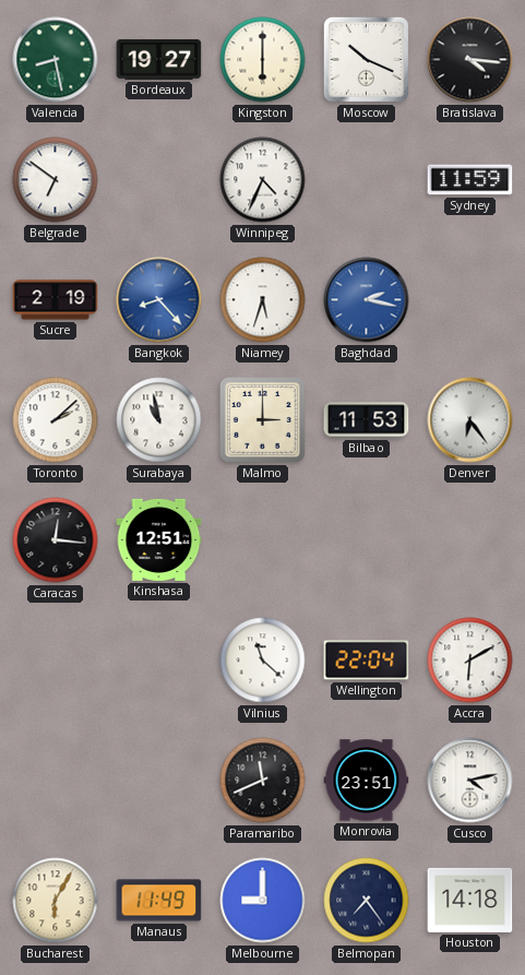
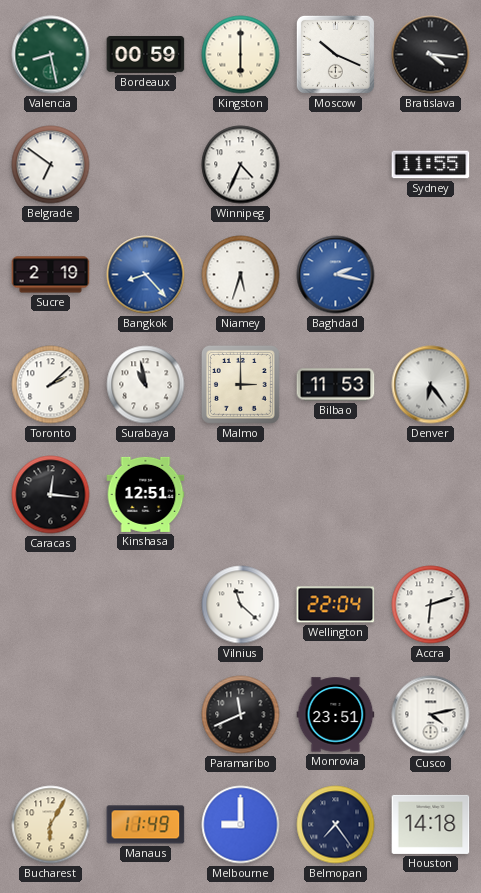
Bordeaux: 19:27 -> 00:59 (146, 55)
Sydney: 11:59 -> 11:55 (431, 165)
Accra: 6:10 -> 6:12 (431, 605)
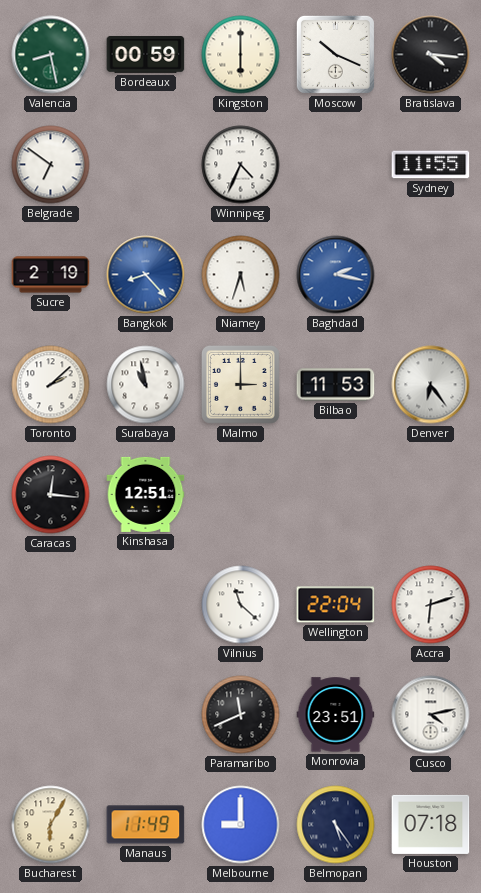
Belmopan: 7:24 -> 5:24 (336, 825)
Houston: 14:18 -> 07:18 (431, 824)
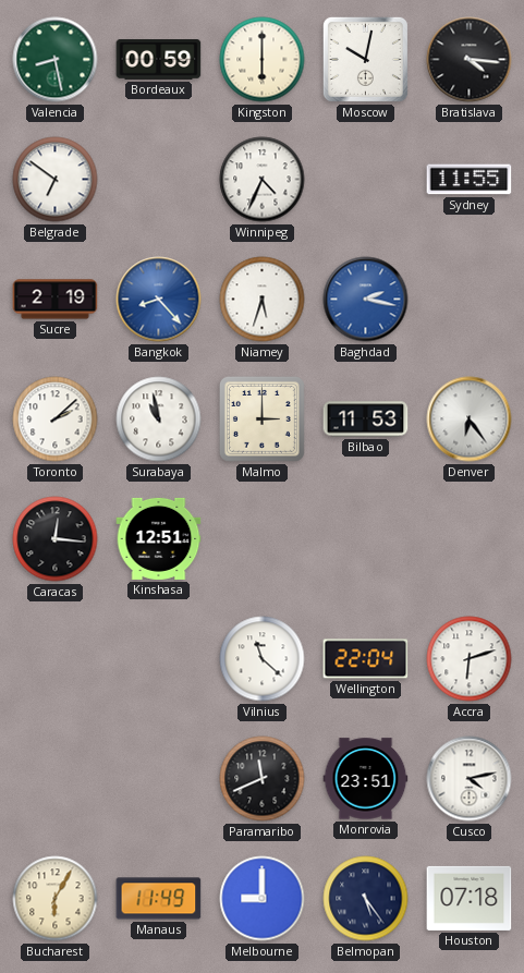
Moscow: 10:19 -> 10:02 (365, 59)
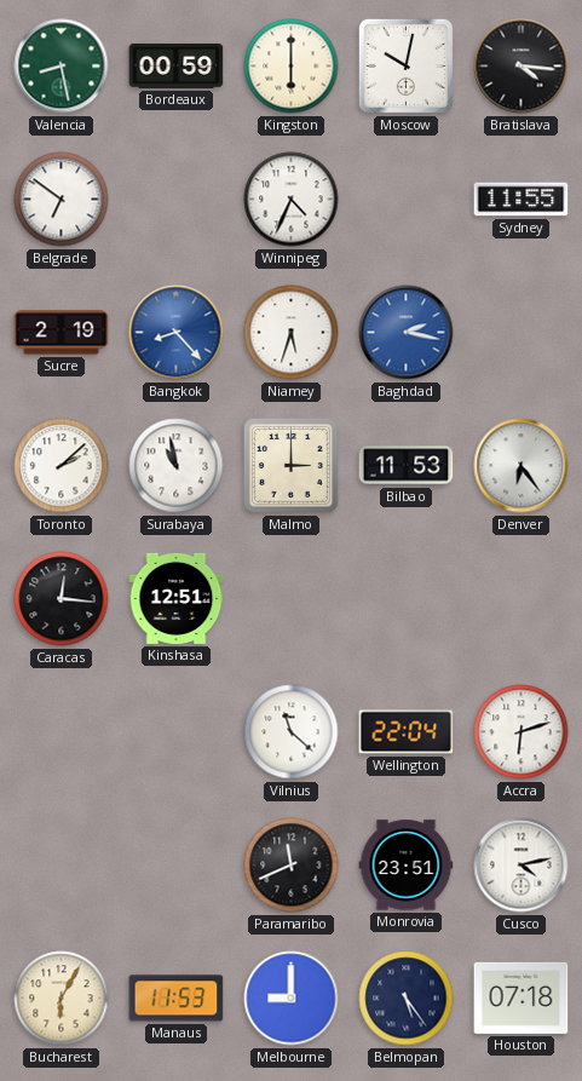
Manaus: 11:49 -> 11:53 (177, 999)
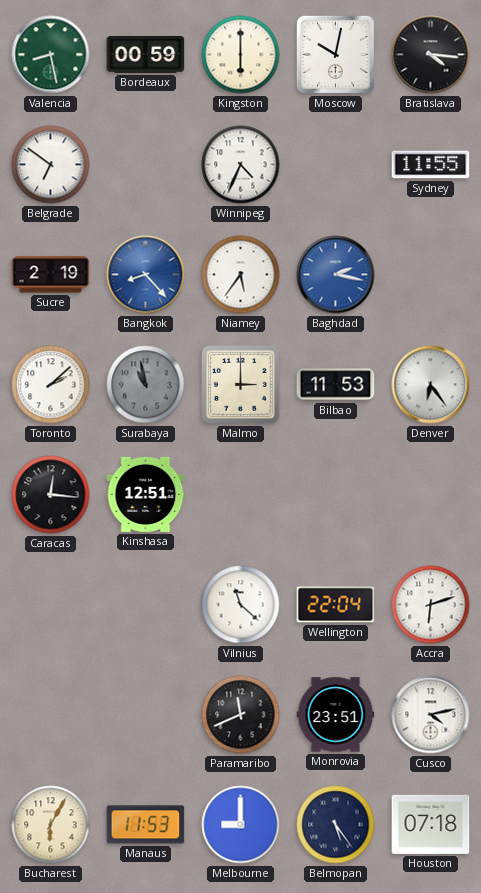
Niamey: 5:33 -> 5:36 (241, 275)
Surabaya dial: white -> grey (146, 385)
